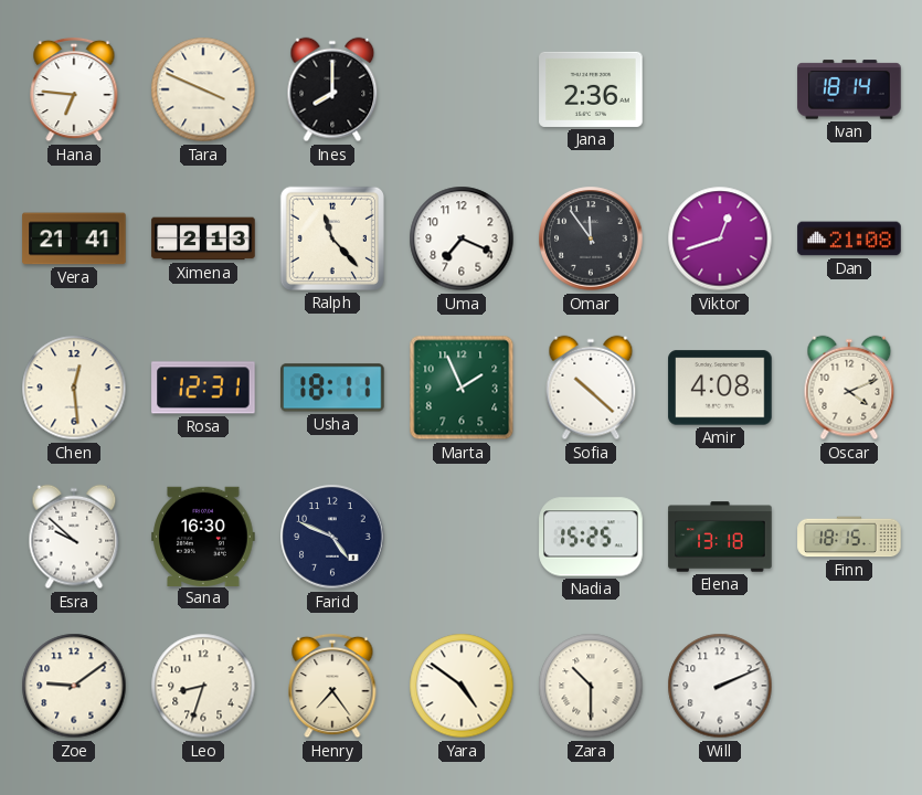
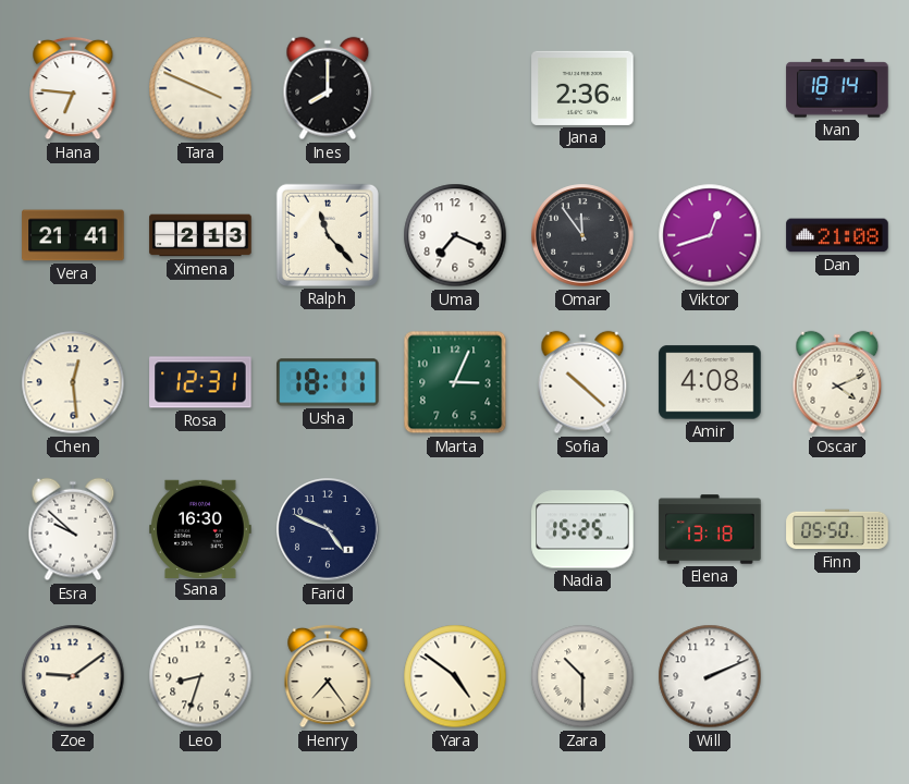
Marta: 1:56 -> 3:04 (455, 382)
Finn: 18:15 -> 05:50 (837, 529)
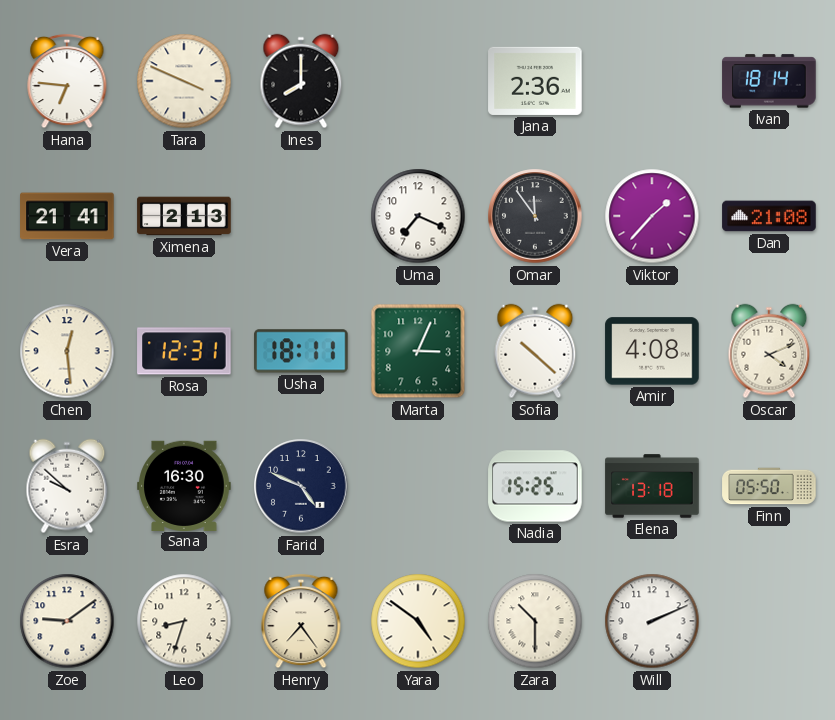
Ralph: 11:23 -> none (328, 235)
Viktor: 12:42 -> 1:37 (652, 216)
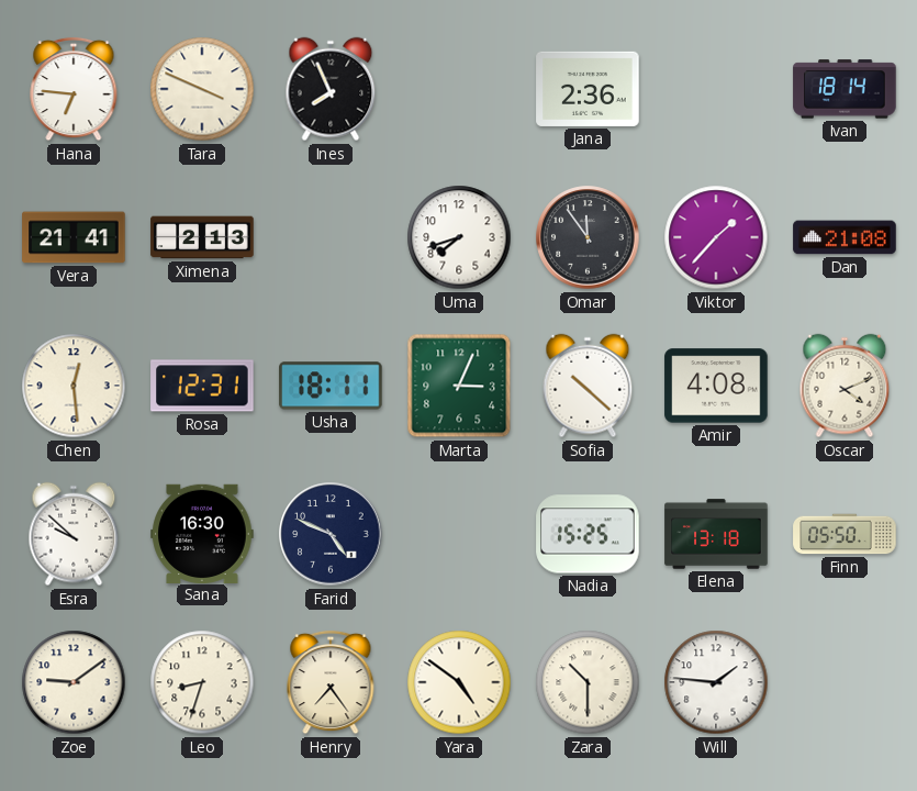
Ines: 8:00 -> 7:56 (331, 89)
Uma: 7:19 -> 7:42 (459, 237)
Will: 2:11 -> 1:46 (716, 682)
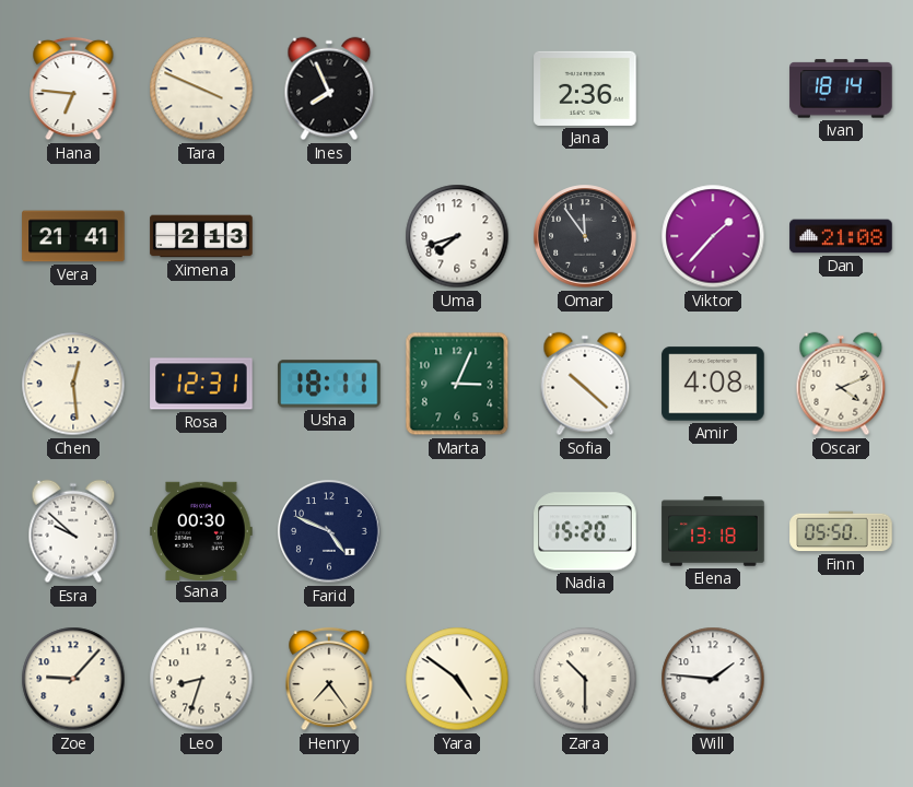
Sana: 16:30 -> 00:30 (201, 530)
Nadia: 15:25 -> 15:20 (585, 531)
Zoe: 9:09 -> 9:07 (73, 679)
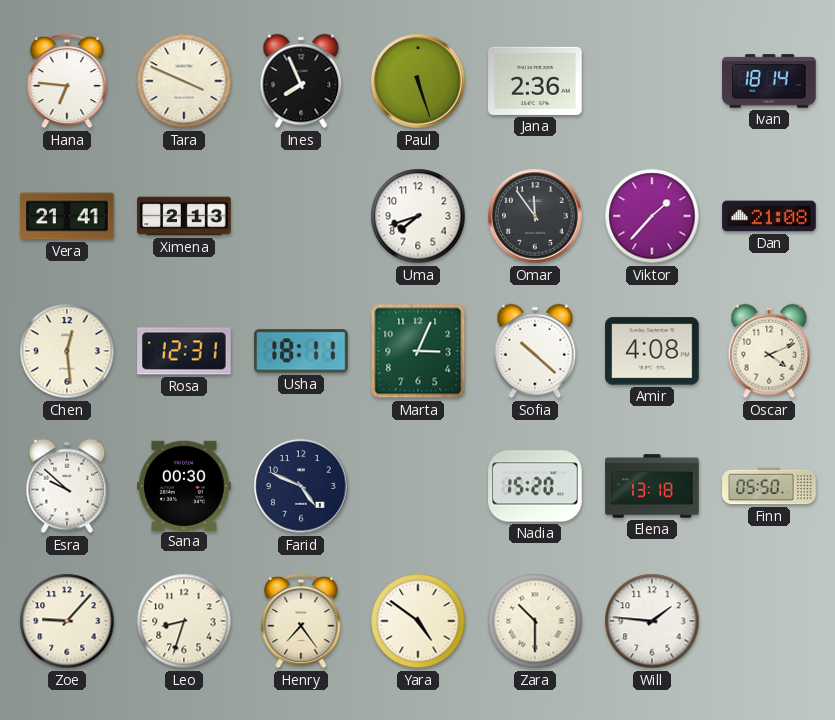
Paul: none -> 5:27 (418, 81)
